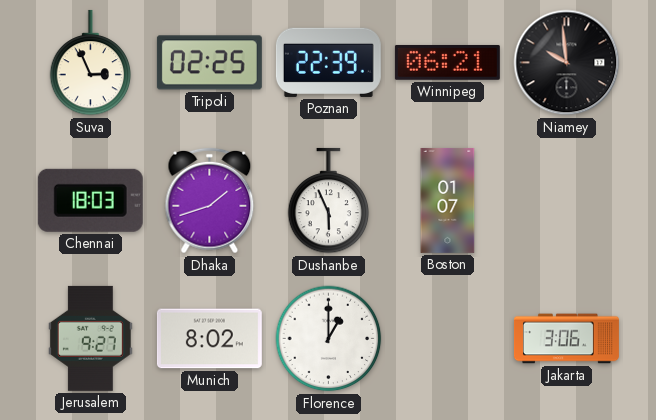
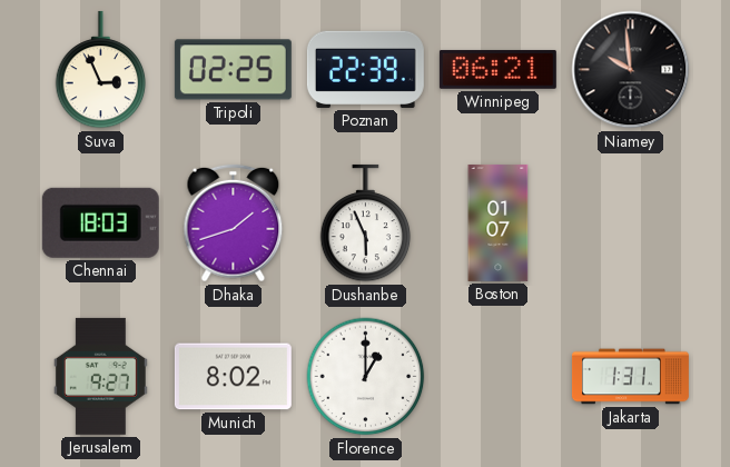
Jakarta: 3:06 -> 1:31 (630, 377)
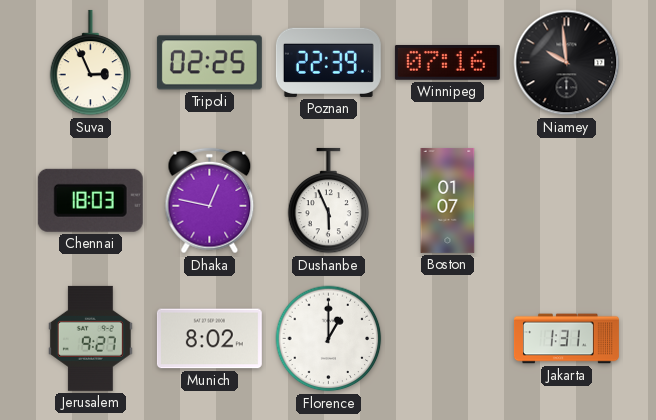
Winnipeg: 06:21 -> 07:16 (447, 62)
Dhaka: 1:42 -> 12:47 (210, 201)
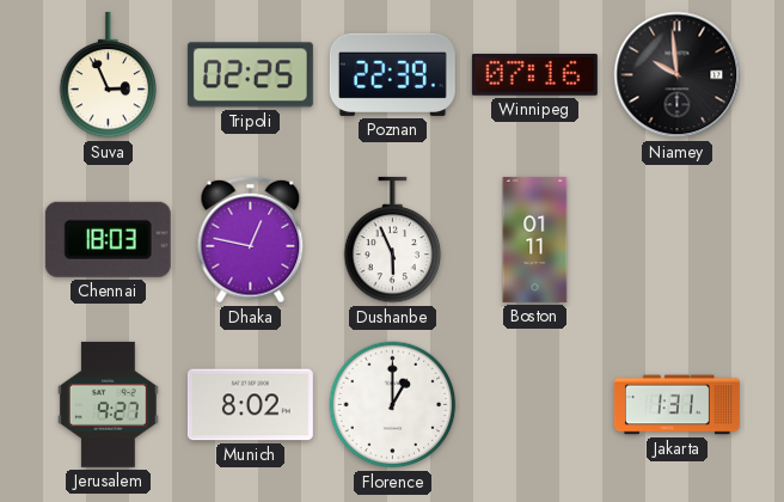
Boston: 01:07 -> 01:11 (535, 239)
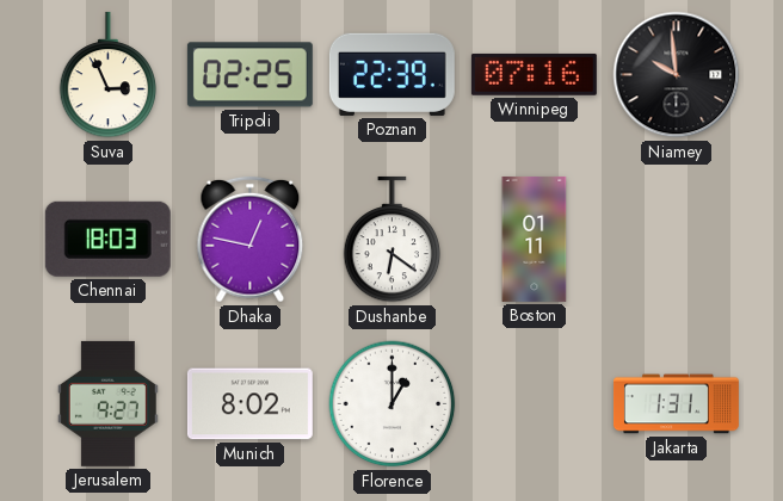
Dushanbe: 5:56 -> 6:21 (393, 240)
